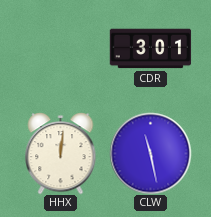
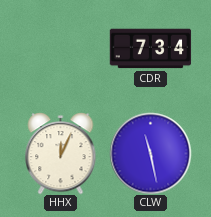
CDR: 3:01 -> 7:34 (150, 49)
HHX: 12:01 -> 12:04 (61, 153)
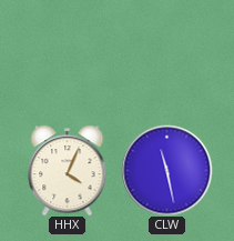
CDR: 7:34 -> none (150, 49)
HHX: 12:04 -> 4:04 (68, 170)
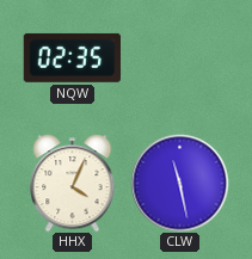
NQW: none -> 02:35 (72, 57)
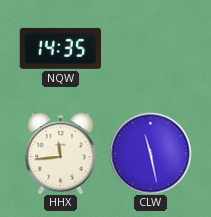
NQW: 02:35 -> 14:35 (60, 48)
HHX: 4:04 -> 11:44 (61, 153)
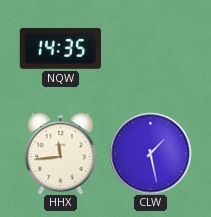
CLW: 11:28 -> 1:28 (150, 153)
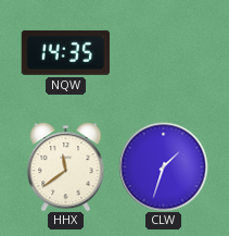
HHX: 11:44 -> 11:39 (66, 166)
CLW: 1:28 -> 1:33 (163, 166)
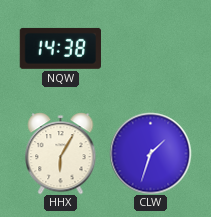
NQW: 14:35 -> 14:38 (60, 48)
HHX: 11:39 -> 6:05 (61, 153)
